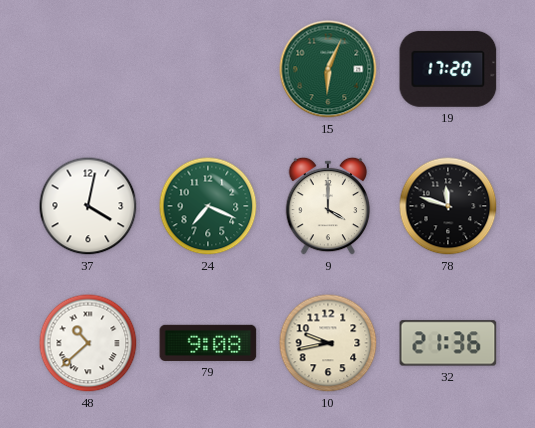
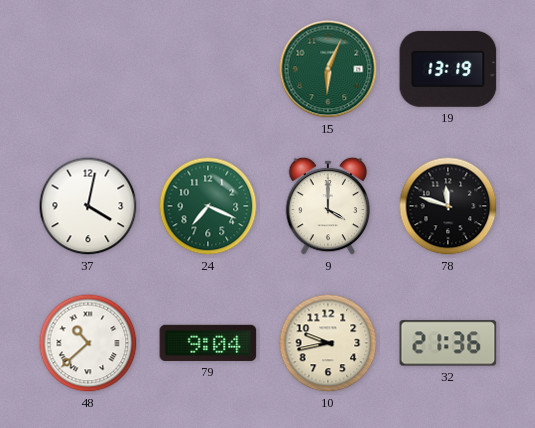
19: 17:20 -> 13:19 (448, 69)
79: 9:08 -> 9:04 (208, 343)
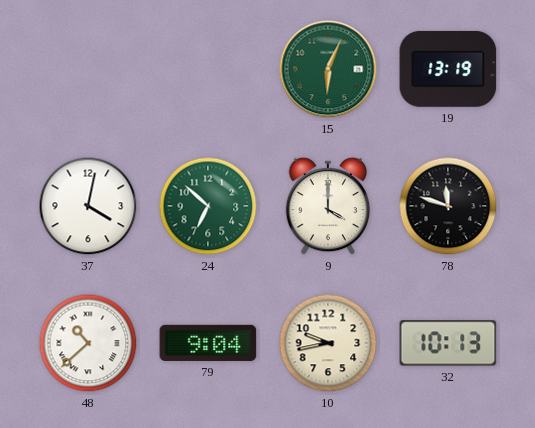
24: 7:19 -> 6:52 (208, 206)
32: 21:36 -> 10:13 (448, 343)
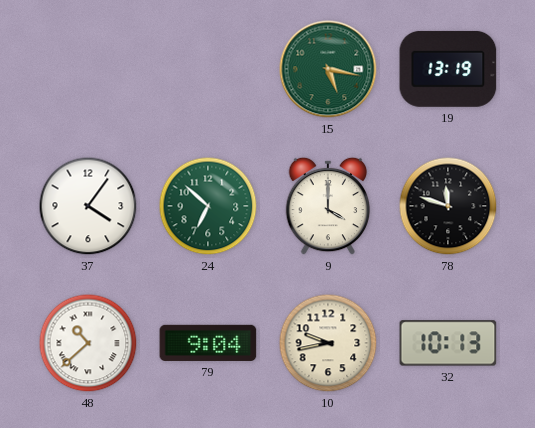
15: 6:04 -> 5:17 (328, 69)
37: 4:02 -> 4:06 (88, 206)
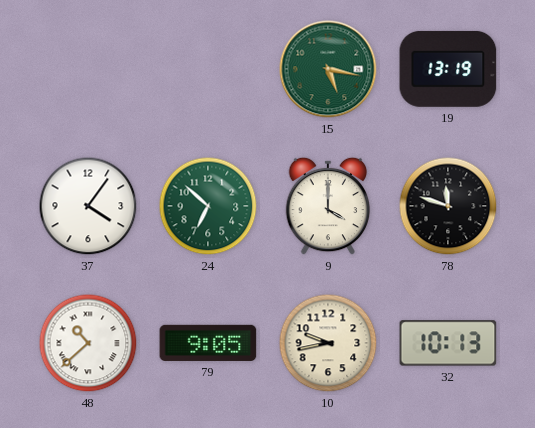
79: 9:04 -> 9:05 (208, 343)
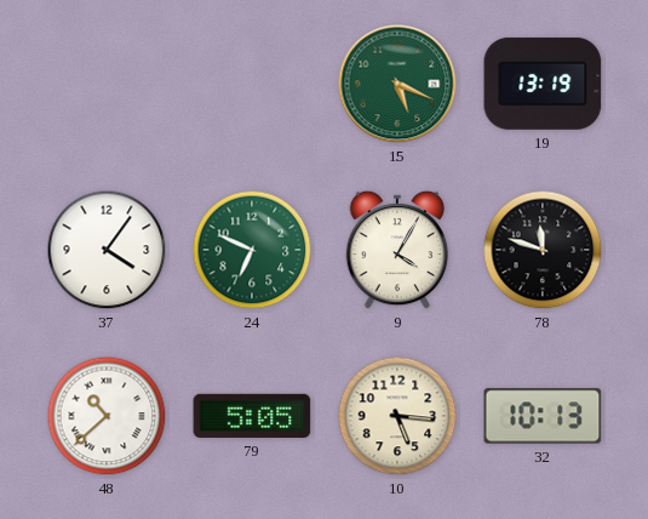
15: 5:17 -> 5:19 (397, 84)
24: 6:52 -> 6:49 (252, 250)
9: 4:00 -> 4:05 (397, 250)
79: 9:05 -> 5:05 (252, 416)
10: 9:43 -> 5:16 (397, 416)
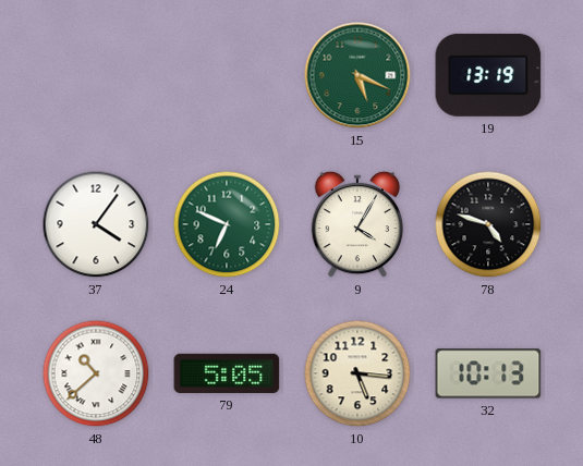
78: 11:48 -> 4:48 (488, 224)
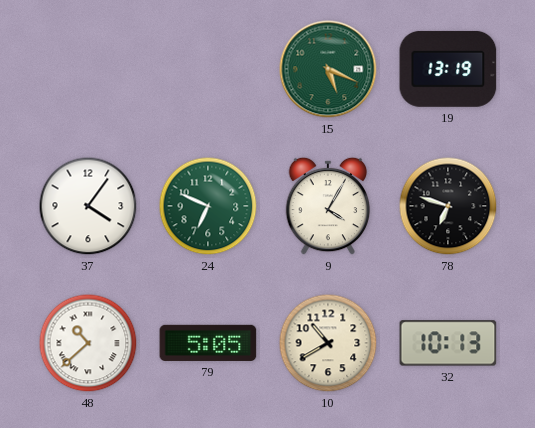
78: 4:48 -> 6:48 (448, 206)
10: 5:16 -> 10:40 (328, 343)
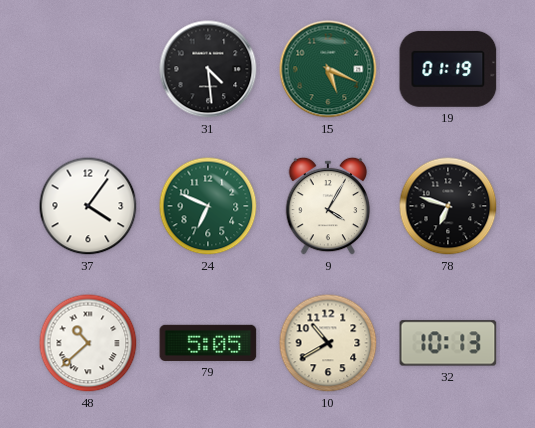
31: none -> 4:29 (208, 69)
19: 13:19 -> 01:19 (448, 69)
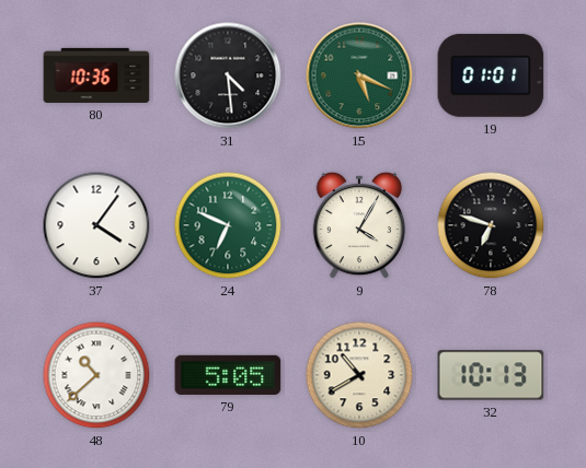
80: none -> 10:36 (96, 75)
19: 01:19 -> 01:01 (491, 75)
